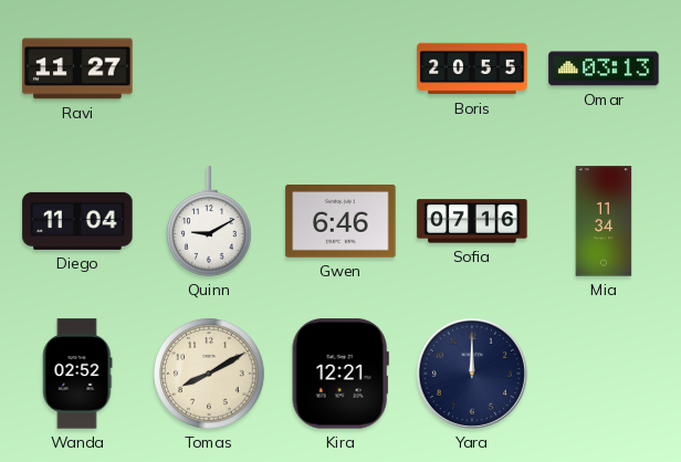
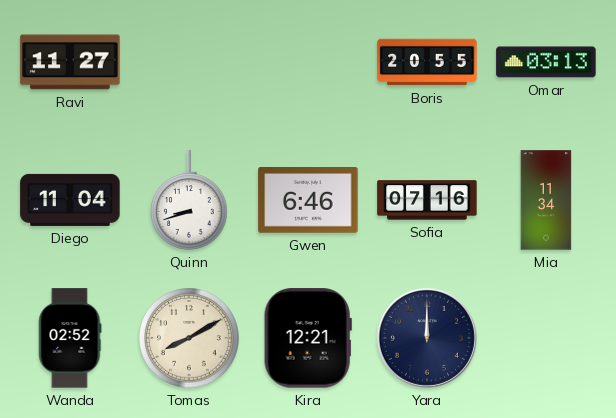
Quinn: 9:10 -> 8:42 (190, 200)
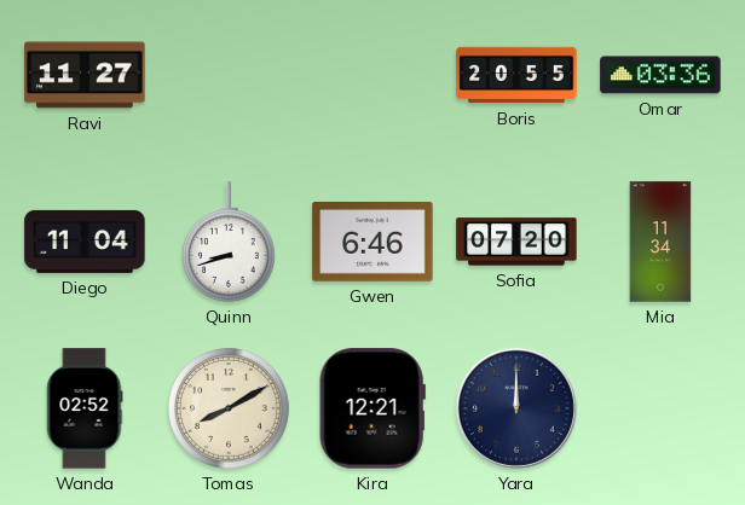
Omar: 03:13 -> 03:36 (660, 75)
Sofia: 07:16 -> 07:20 (516, 242)
